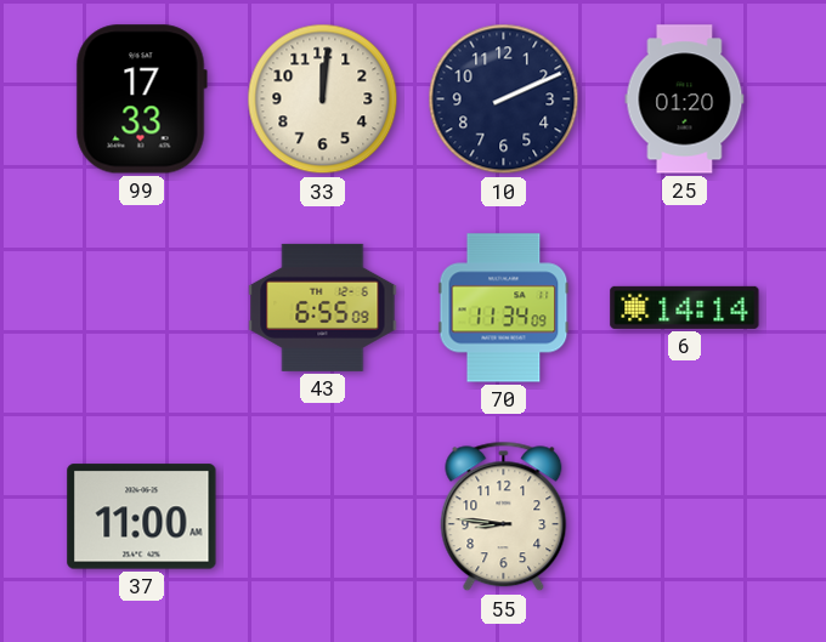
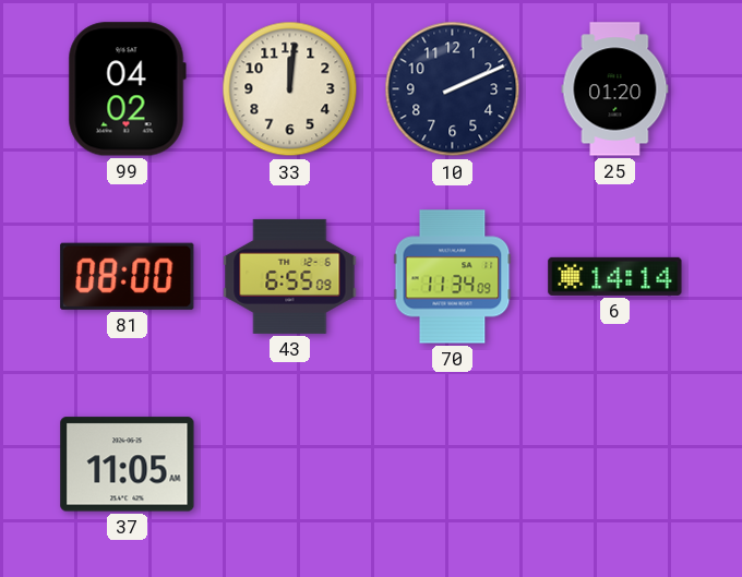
99: 17:33 -> 04:02 (127, 89)
81: none -> 08:00 (128, 276)
37: 11:00 -> 11:05 (128, 465)
55: 8:46 -> none (504, 517)
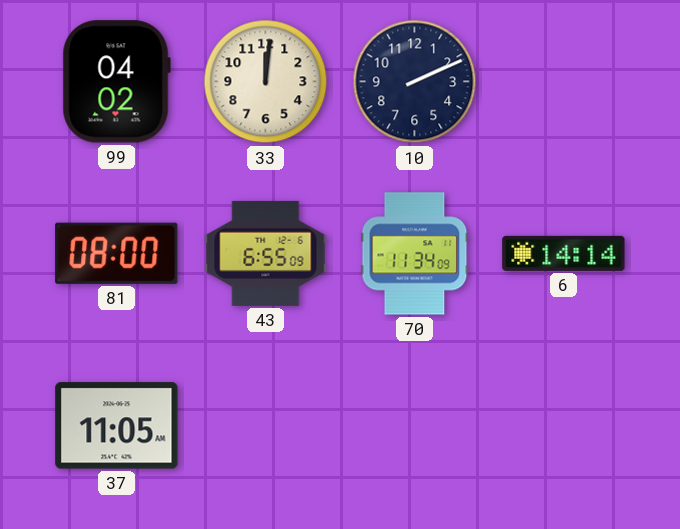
25: 01:20 -> none (615, 89)
